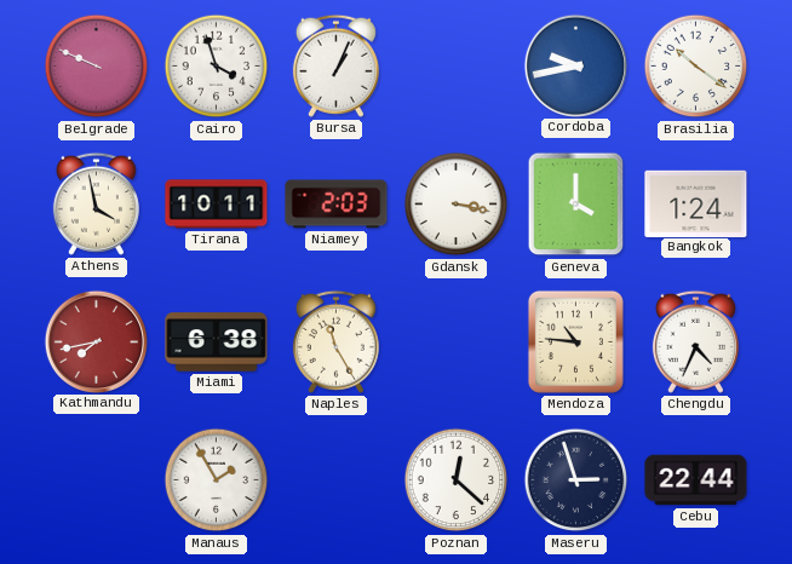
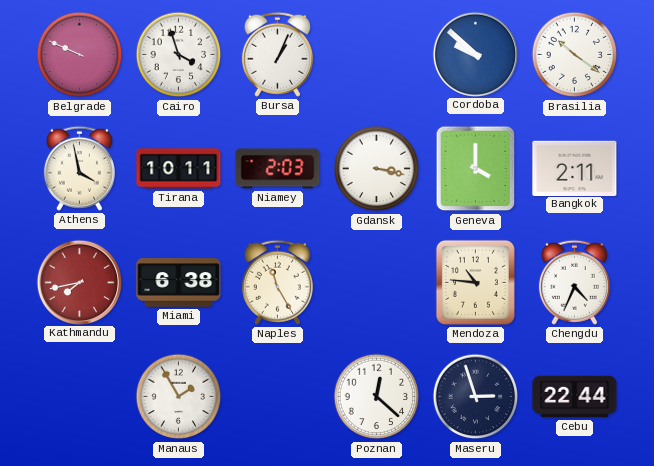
Cordoba: 9:43 -> 9:52 (475, 54)
Bangkok: 1:24 -> 2:11 (575, 168)
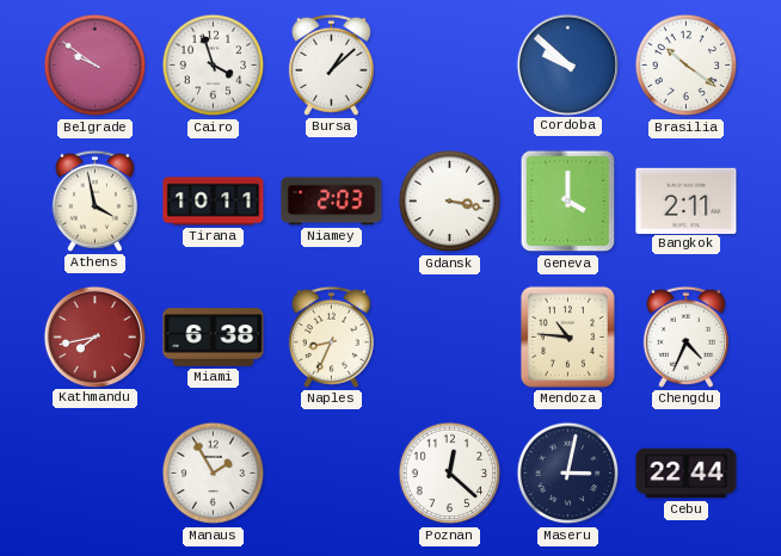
Belgrade: 9:49 -> 9:51 (96, 66)
Bursa: 1:04 -> 1:08 (331, 64)
Naples: 11:25 -> 8:34 (331, 336)
Maseru: 2:57 -> 3:02 (568, 474)
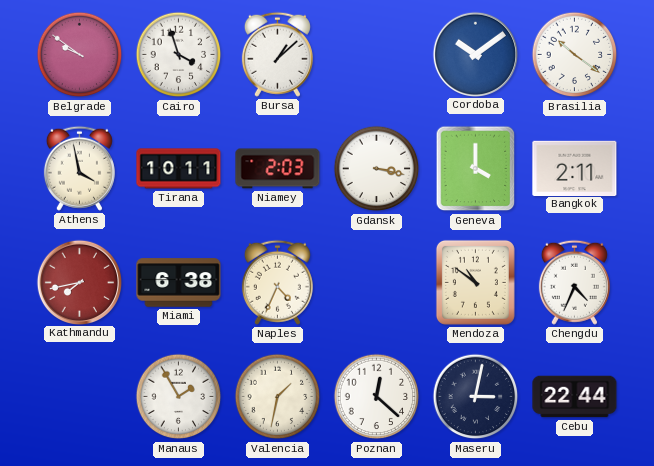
Cordoba: 9:52 -> 10:09 (475, 54)
Naples: 8:34 -> 4:34 (277, 282)
Mendoza: 10:46 -> 10:51 (475, 282)
Valencia: none -> 1:32 (278, 397)
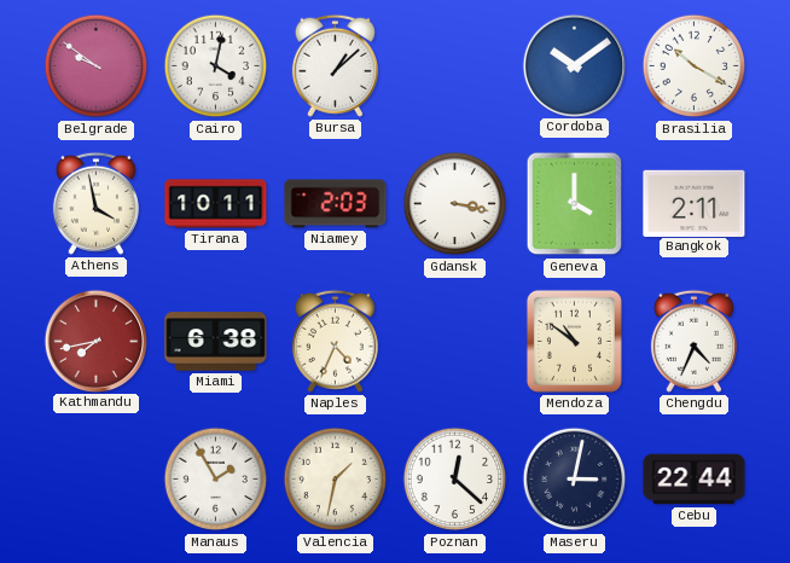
Cairo: 3:57 -> 4:02 (216, 66)
Brasilia: 10:21 -> 10:20 (695, 66)
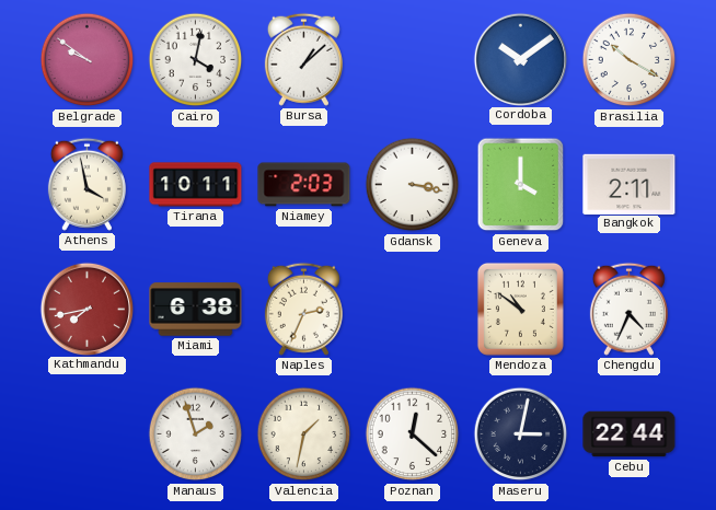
Naples: 4:34 -> 2:34 (303, 309)
Manaus: 1:55 -> 1:57 (196, 434)
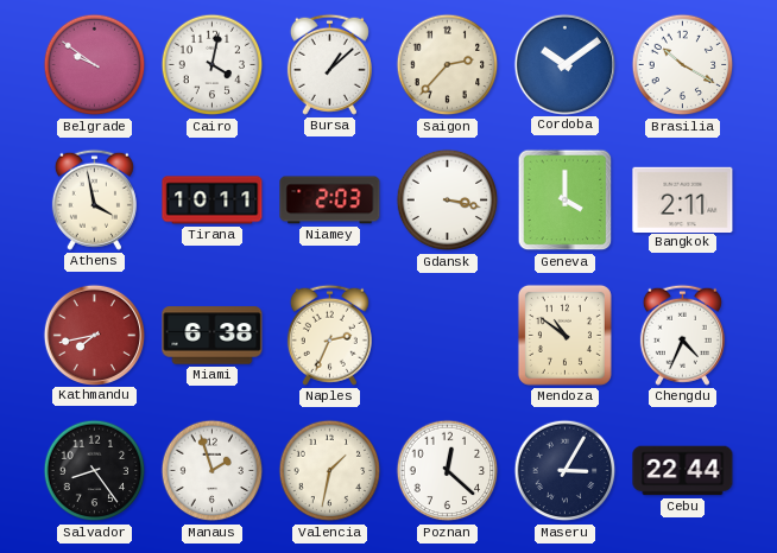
Saigon: none -> 2:37 (448, 65)
Salvador: none -> 8:24 (95, 471)
Maseru: 3:02 -> 3:05 (566, 471)
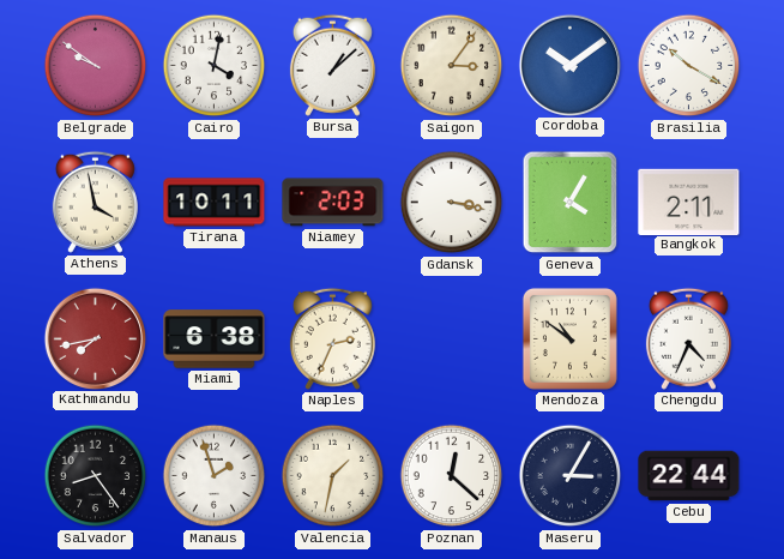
Saigon: 2:37 -> 3:06 (452, 66)
Geneva: 4:00 -> 4:05 (571, 203)
